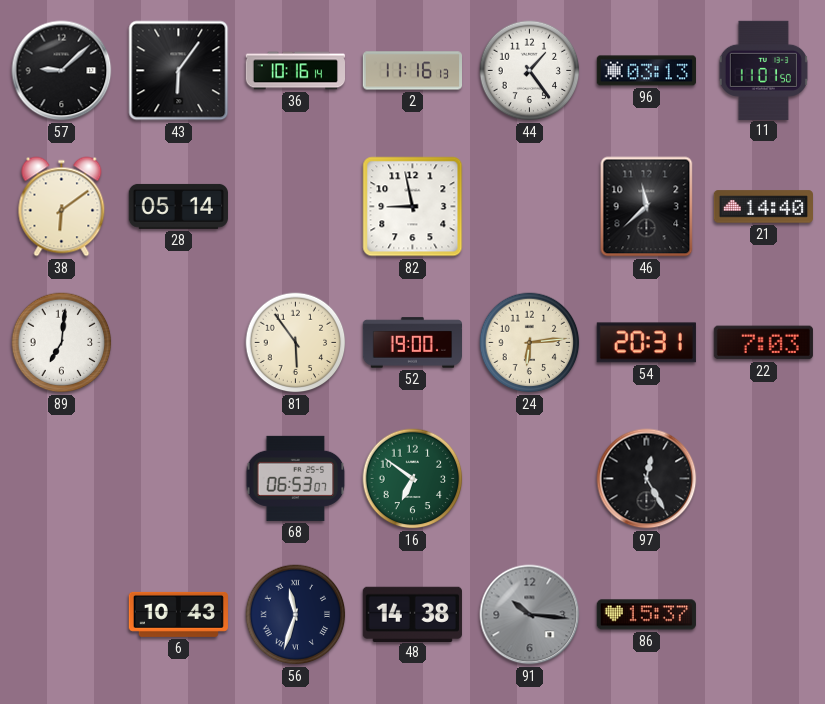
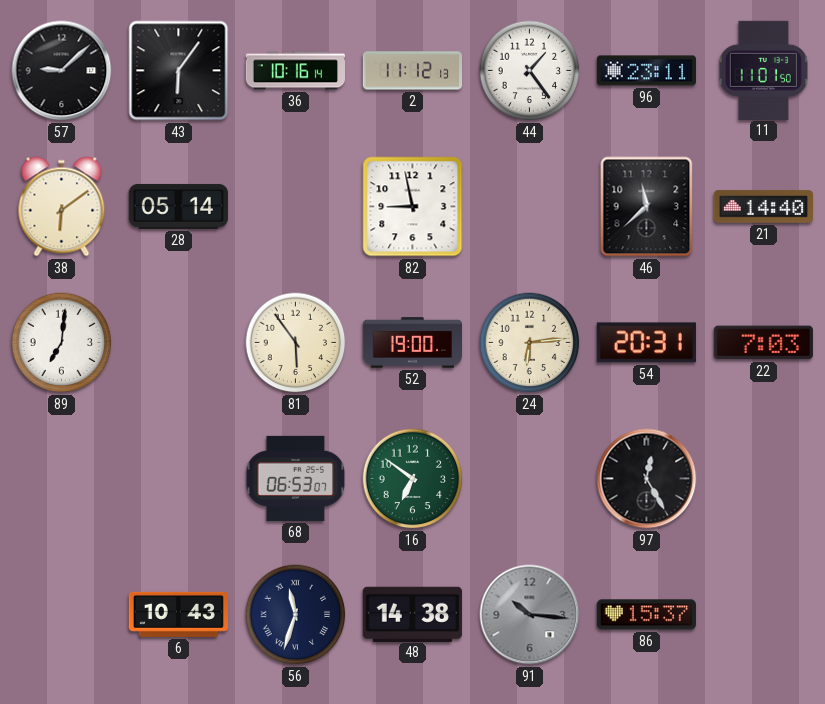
2: 11:16 -> 11:12 (412, 71)
96: 03:13 -> 23:11 (646, 71)
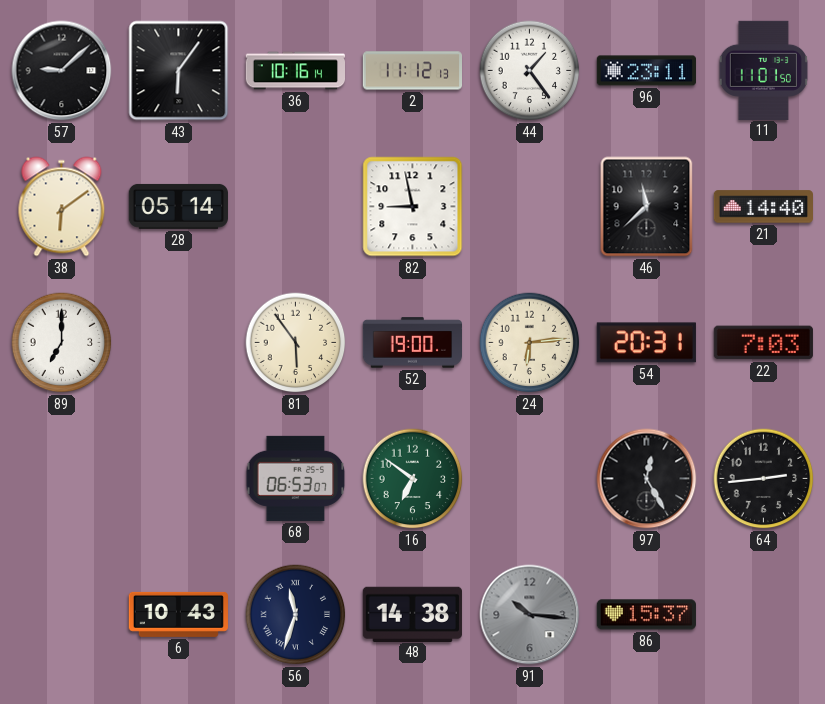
89: 7:01 -> 7:00 (62, 343)
64: none -> 2:44 (764, 479)
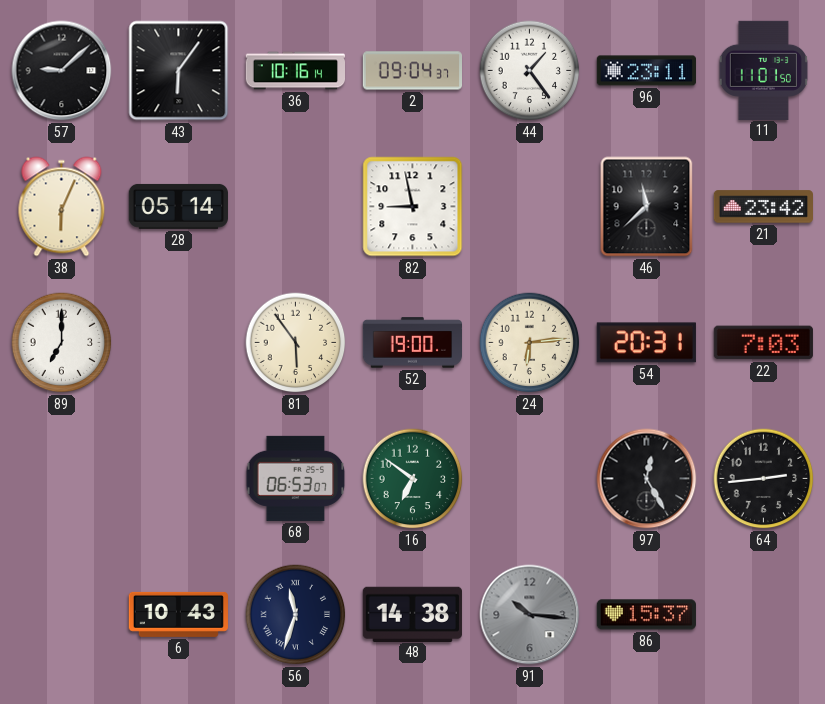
2: 11:12 -> 09:04 (412, 71)
38: 6:09 -> 6:04 (62, 207)
21: 14:40 -> 23:42 (763, 207)
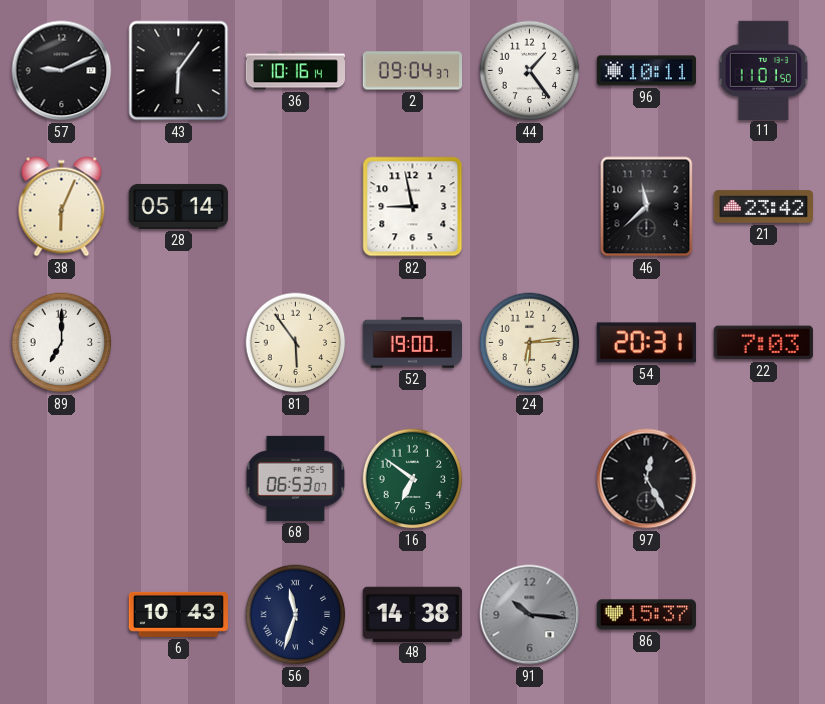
57: 9:08 -> 9:11 (62, 71)
96: 23:11 -> 10:11 (646, 71)
64: 2:44 -> none (764, 479)
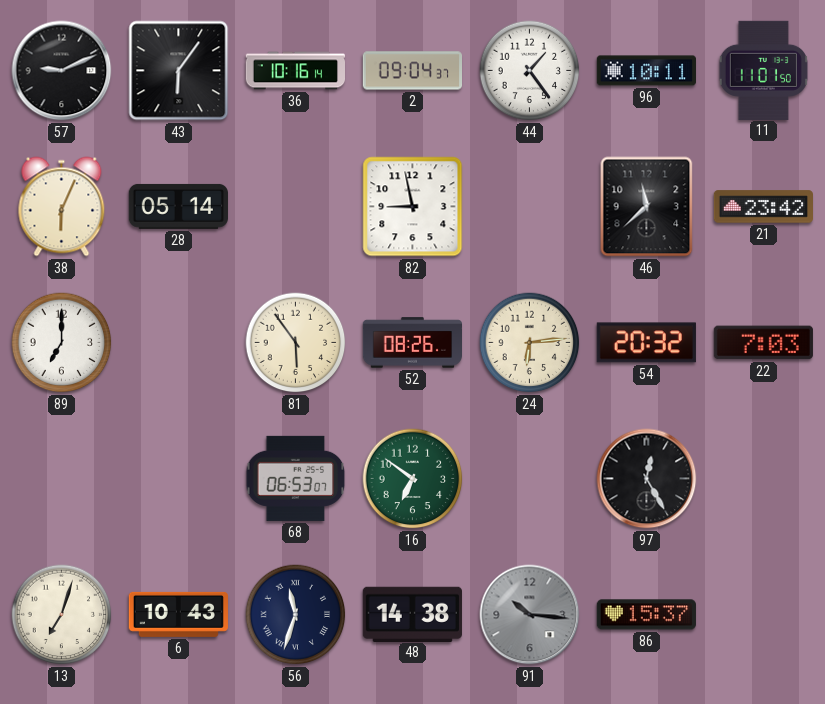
52: 19:00 -> 08:26 (412, 343)
54: 20:31 -> 20:32 (646, 343)
13: none -> 7:03 (62, 615)
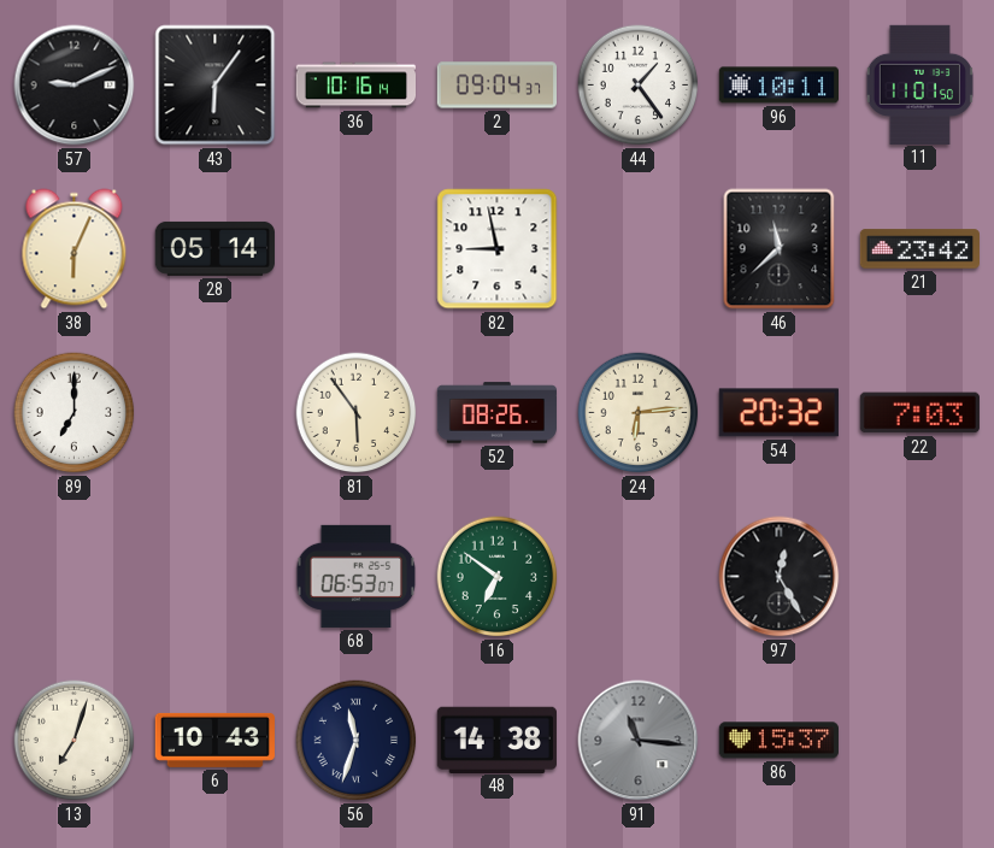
91: 10:16 -> 11:16 (639, 741)
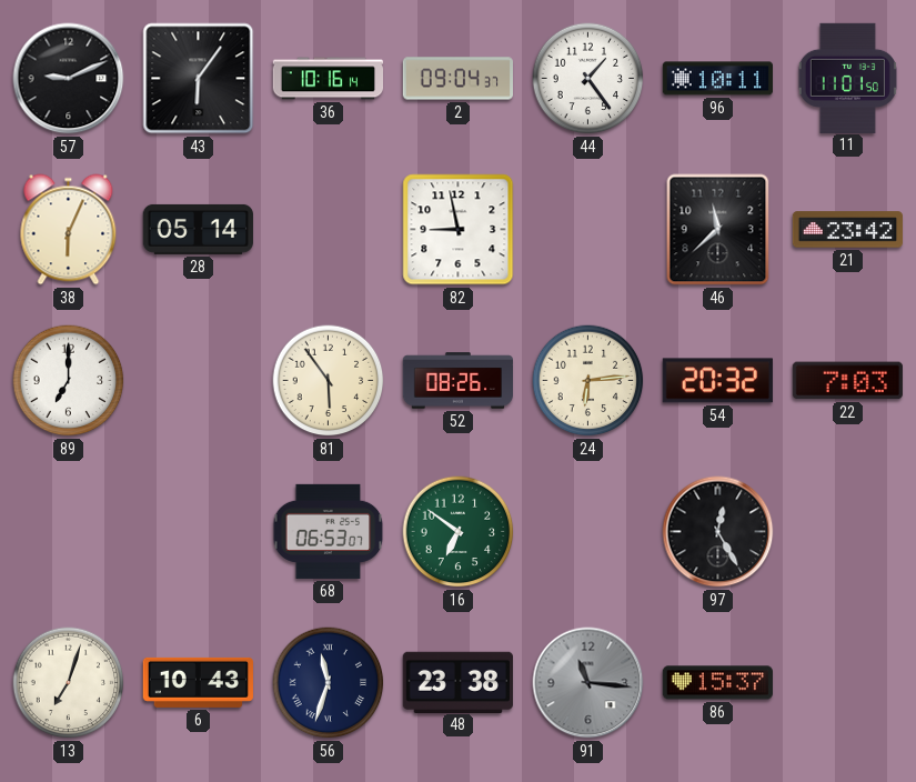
48: 14:38 -> 23:38 (457, 682)
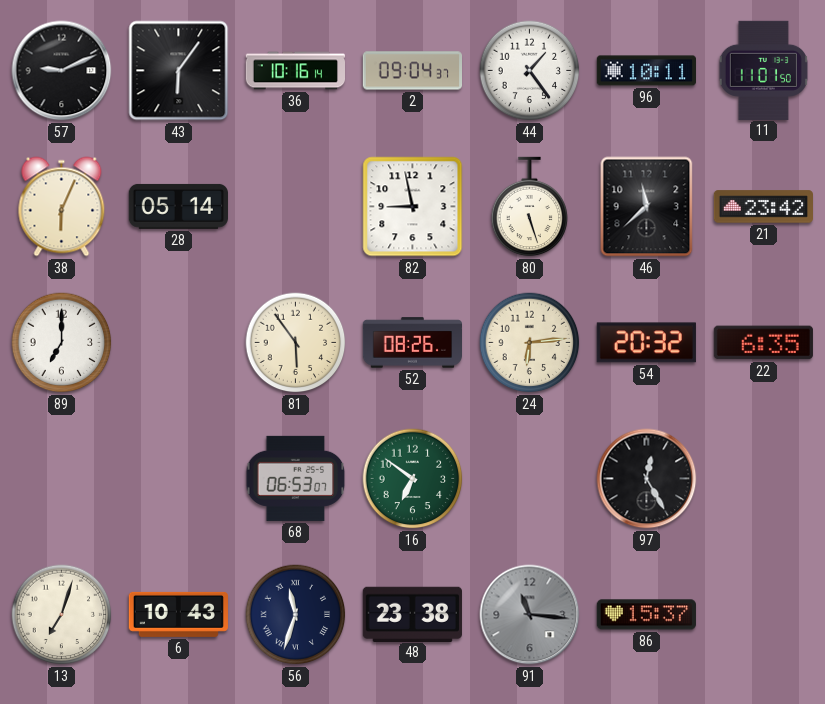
80: none -> 5:27 (530, 207)
22: 7:03 -> 6:35 (763, 343)
